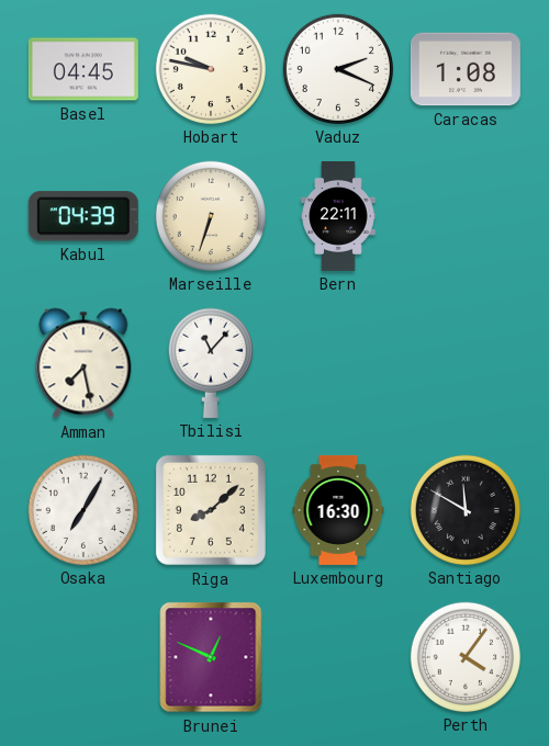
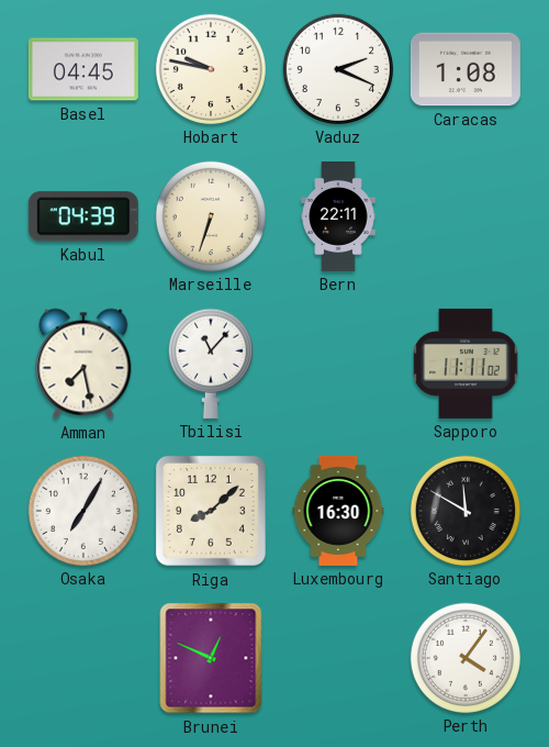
Sapporo: none -> 11:11 (466, 364)
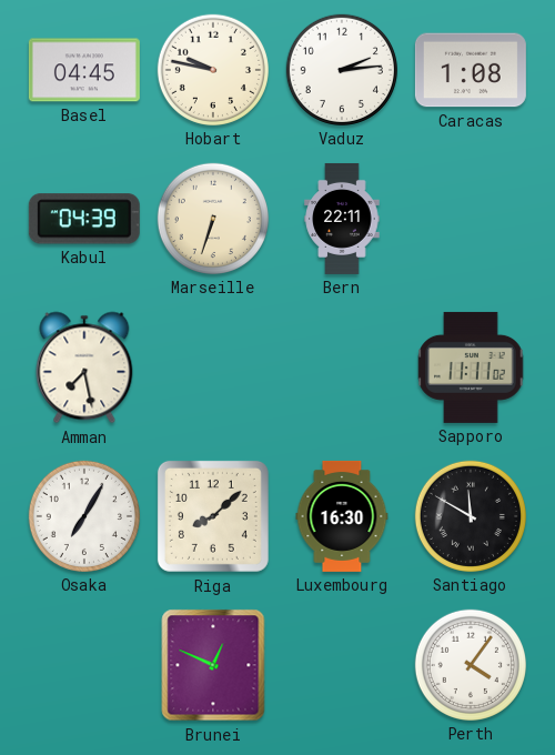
Vaduz: 2:19 -> 2:14 (342, 70)
Tbilisi: 11:07 -> none (211, 364)
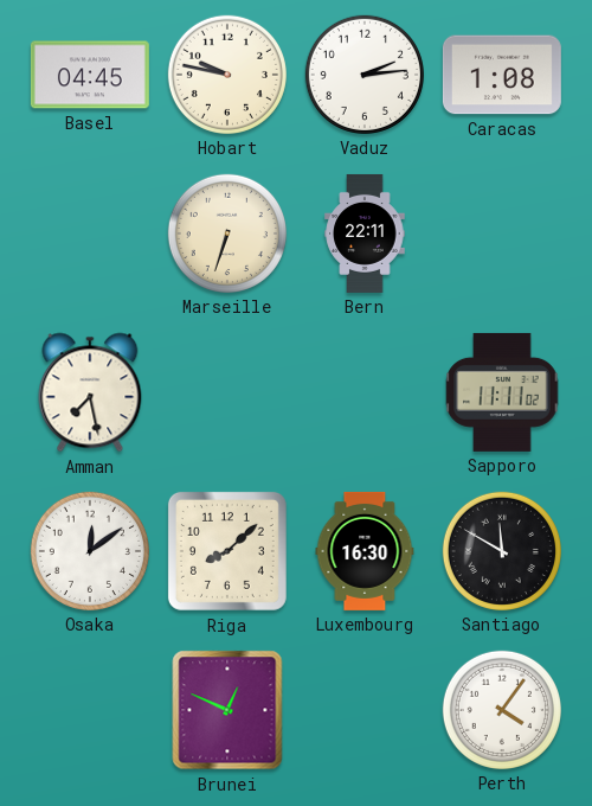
Kabul: 04:39 -> none (84, 219)
Osaka: 7:05 -> 12:09 (90, 551)
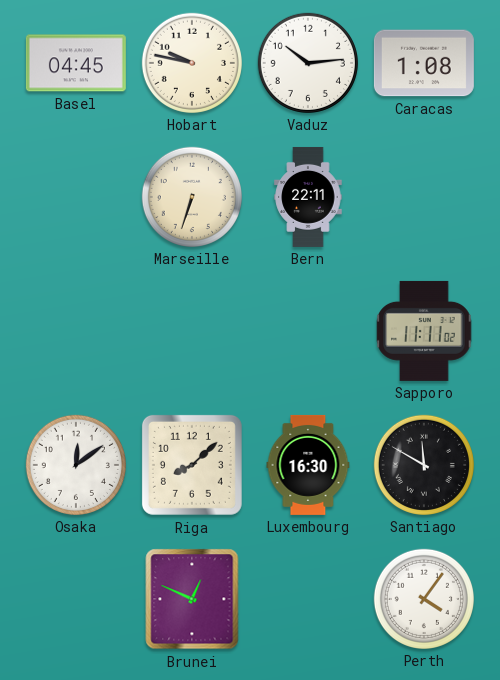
Vaduz: 2:14 -> 10:14 (308, 63)
Amman: 7:28 -> none (90, 392)
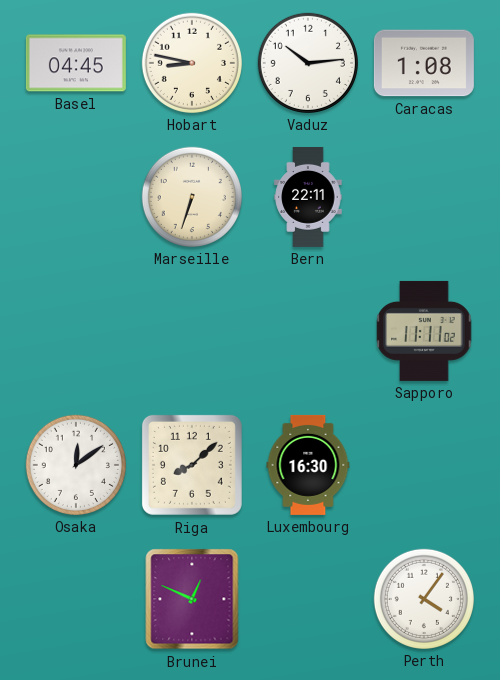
Hobart: 9:47 -> 8:47 (192, 63)
Santiago: 11:50 -> none (424, 465)
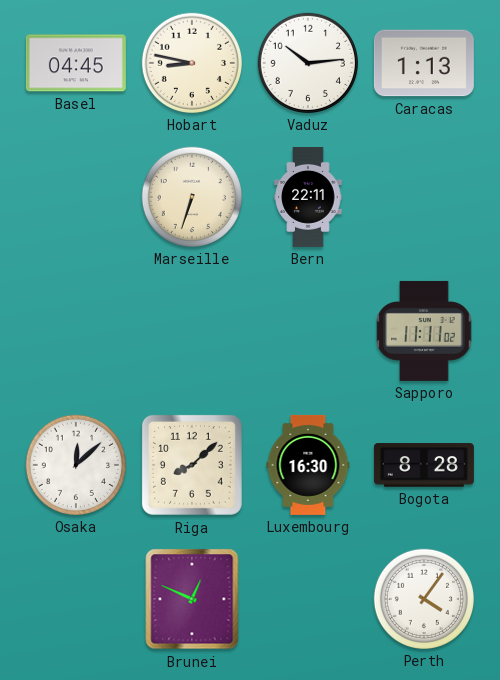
Caracas: 1:08 -> 1:13 (424, 63)
Osaka: 12:09 -> 12:08 (76, 465)
Bogota: none -> 8:28 (424, 465)
